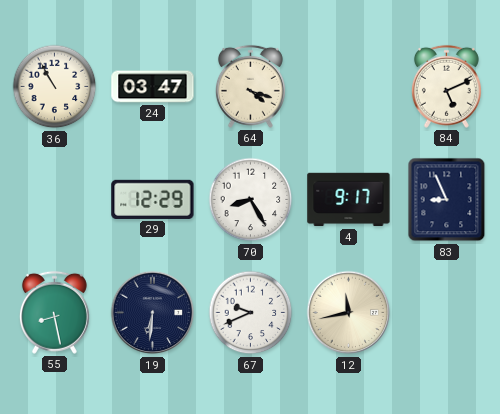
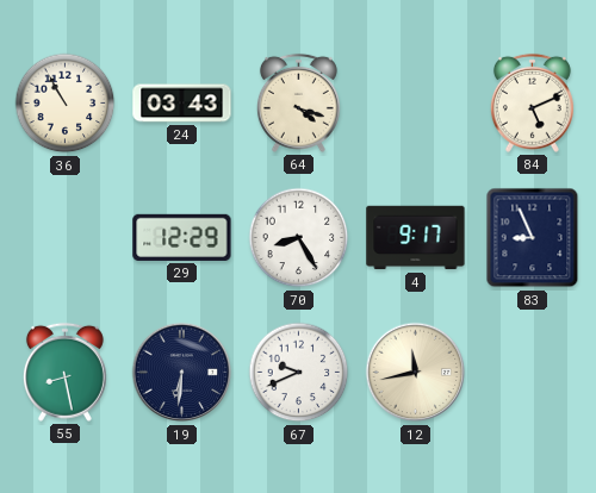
24: 03:47 -> 03:43 (182, 104)
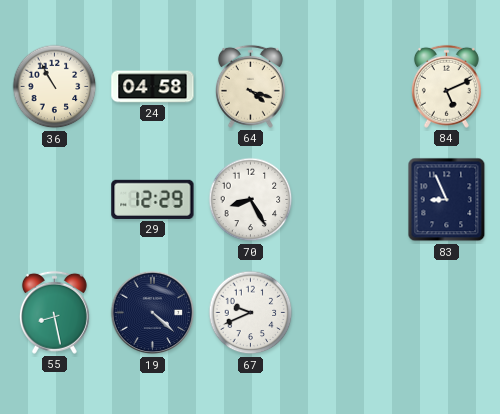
24: 03:43 -> 04:58 (153, 87)
4: 9:17 -> none (416, 238)
19: 6:31 -> 4:22 (153, 313)
12: 11:43 -> none (416, 373)
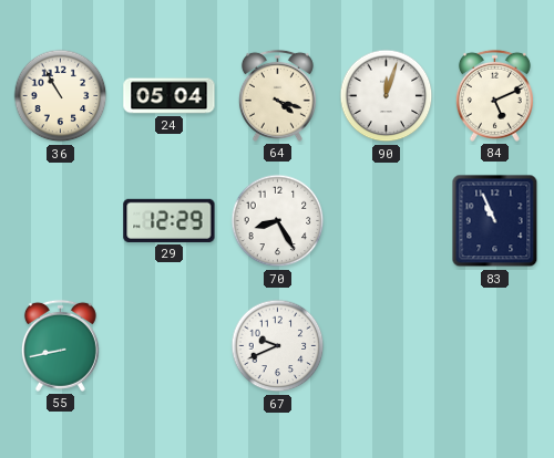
24: 04:58 -> 05:04 (170, 96)
90: none -> 12:03 (387, 96)
83: 8:56 -> 10:56 (495, 221)
55: 8:28 -> 8:43 (60, 345)
19: 4:22 -> none (153, 313)
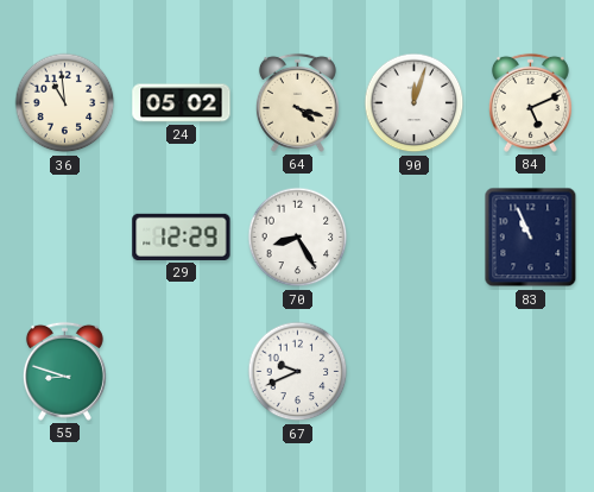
36: 10:55 -> 10:59 (65, 103)
24: 05:04 -> 05:02 (182, 103)
55: 8:43 -> 8:48 (64, 371)
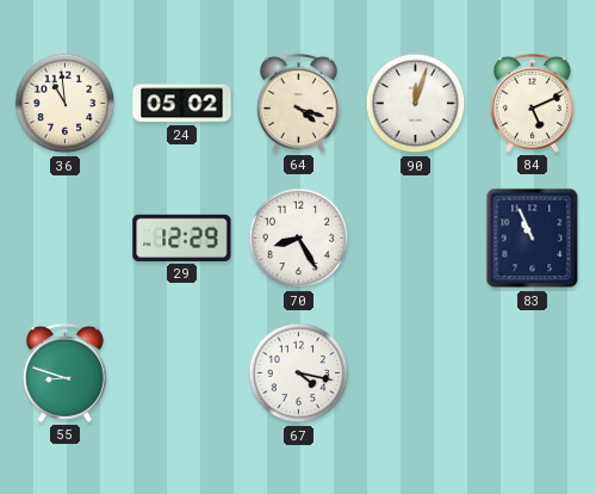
67: 9:41 -> 4:17 (299, 373)
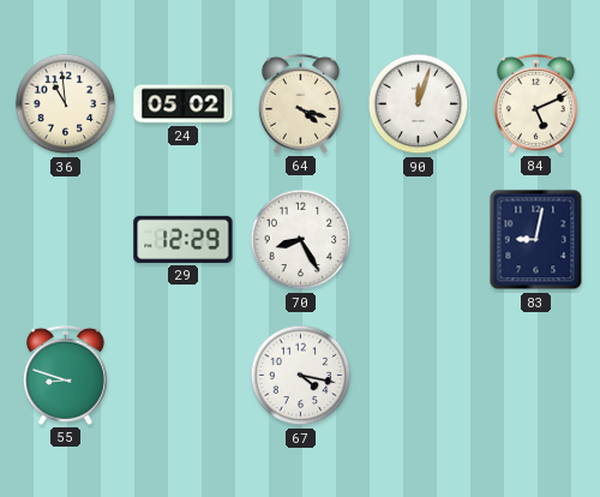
83: 10:56 -> 9:02 (536, 240)
